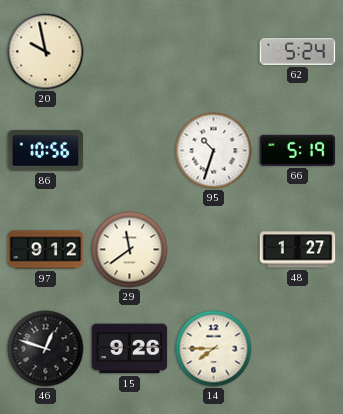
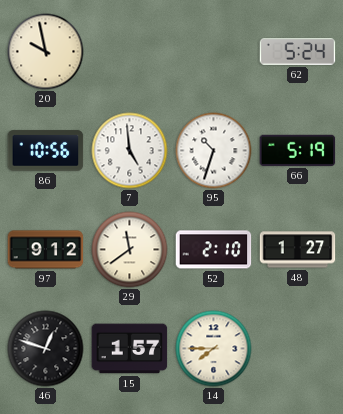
7: none -> 4:59 (130, 151)
52: none -> 2:10 (214, 250)
15: 9:26 -> 1:57 (130, 349)
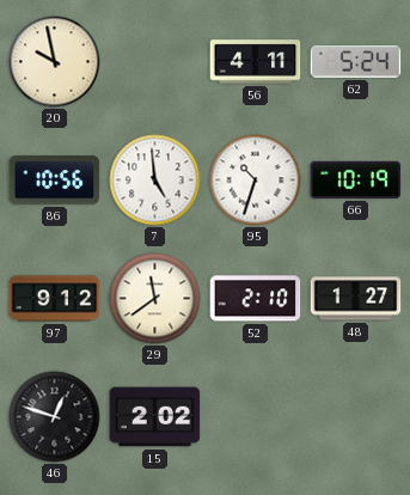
56: none -> 4:11 (256, 62)
66: 5:19 -> 10:19 (356, 179)
15: 1:57 -> 2:02 (155, 417)
14: 7:45 -> none (214, 349)
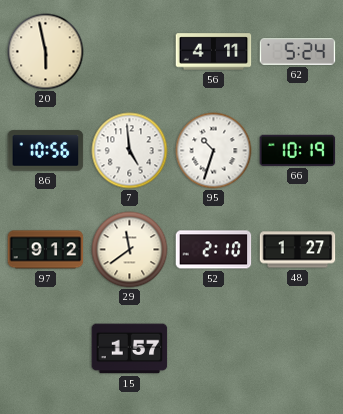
20: 9:58 -> 5:58 (46, 52)
46: 12:48 -> none (55, 417)
15: 2:02 -> 1:57 (130, 349)
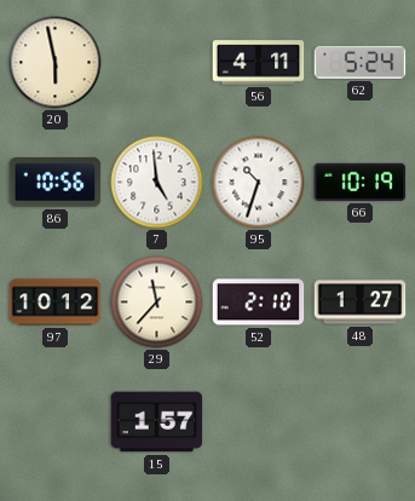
97: 9:12 -> 10:12 (56, 303)
29: 11:39 -> 11:37 (157, 303)
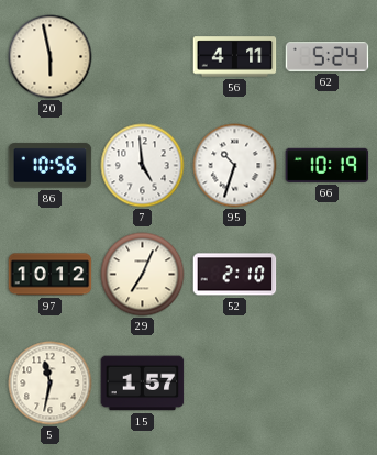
29: 11:37 -> 7:04 (143, 275)
48: 1:27 -> none (361, 303)
5: none -> 11:32 (51, 384)
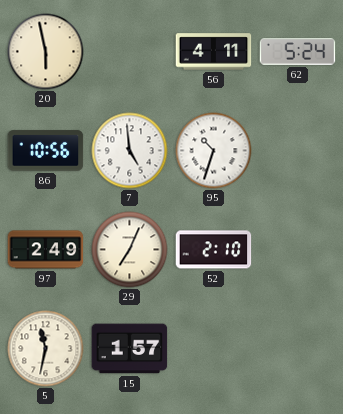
66: 10:19 -> none (328, 165)
97: 10:12 -> 2:49 (46, 250)
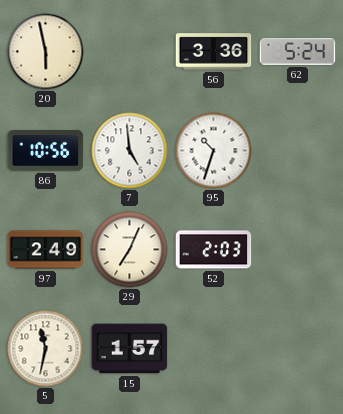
56: 4:11 -> 3:36 (214, 52)
52: 2:10 -> 2:03 (214, 250)
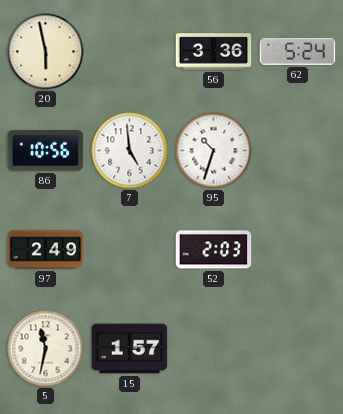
29: 7:04 -> none (130, 250)
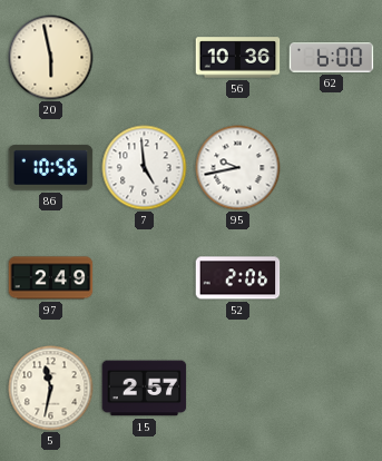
56: 3:36 -> 10:36 (238, 58)
62: 5:24 -> 6:00 (332, 58)
95: 10:33 -> 9:43 (238, 168)
52: 2:03 -> 2:06 (238, 278)
15: 1:57 -> 2:57 (145, 389)
